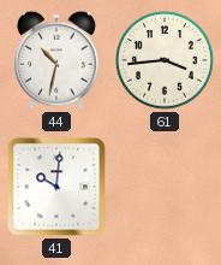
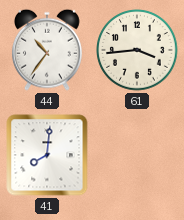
44: 10:32 -> 10:36 (47, 50)
41: 10:01 -> 8:01 (47, 155)
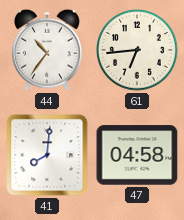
61: 3:44 -> 6:44 (138, 51)
47: none -> 04:58 (137, 155)
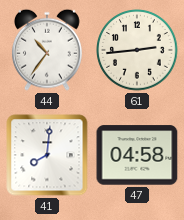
61: 6:44 -> 2:44 (138, 51)
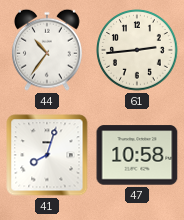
41: 8:01 -> 8:03 (47, 155)
47: 04:58 -> 10:58 (137, 155)
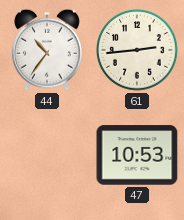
41: 8:03 -> none (47, 155)
47: 10:58 -> 10:53 (137, 155)
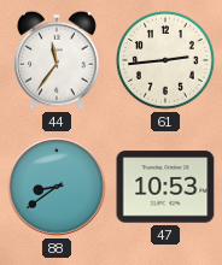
44: 10:36 -> 11:36 (57, 60)
88: none -> 8:39 (57, 187)
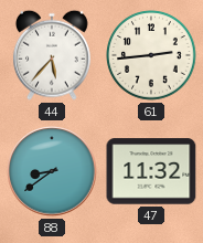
44: 11:36 -> 5:37 (52, 55)
47: 10:53 -> 11:32 (151, 171)
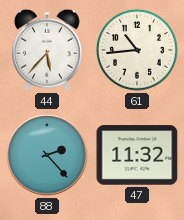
61: 2:44 -> 10:44 (138, 51)
88: 8:39 -> 2:23 (47, 155)
